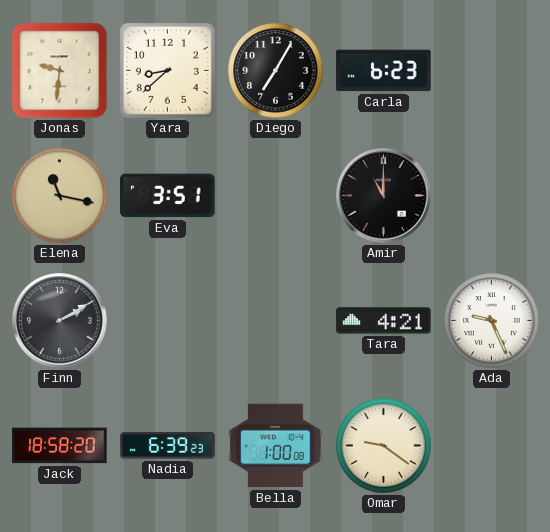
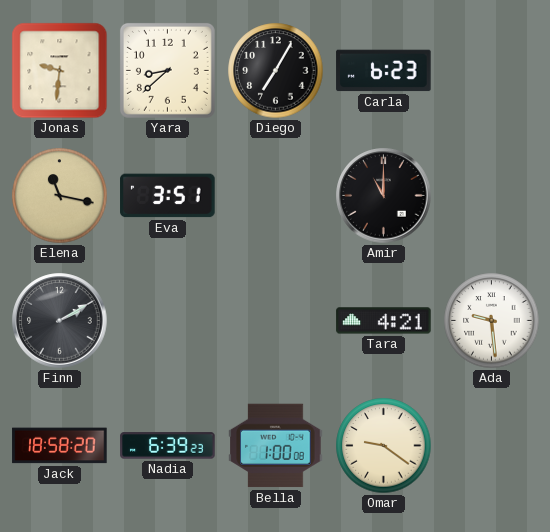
Ada: 9:26 -> 9:29 (492, 321)
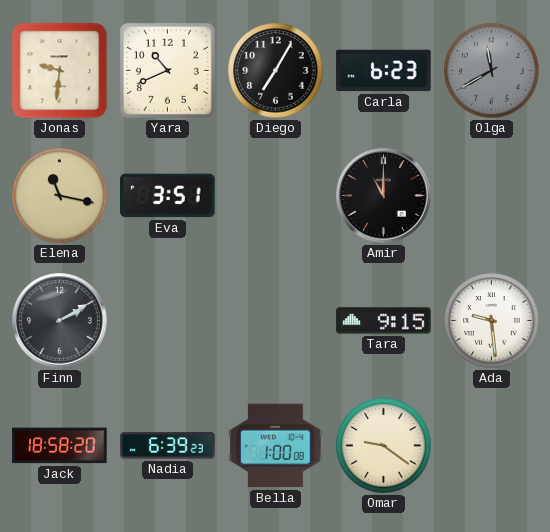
Yara: 8:38 -> 10:41 (167, 70)
Olga: none -> 11:40 (492, 71)
Tara: 4:21 -> 9:15 (384, 321)
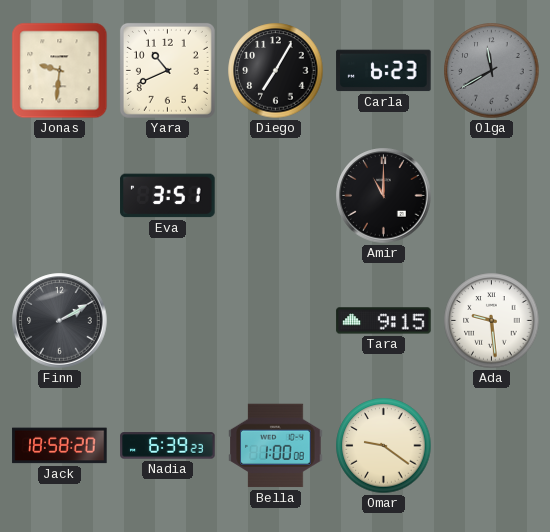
Elena: 11:17 -> none (60, 196)
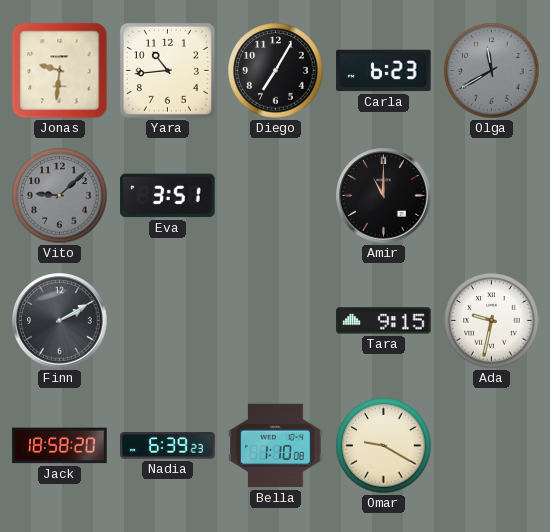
Yara: 10:41 -> 10:44 (167, 70)
Vito: none -> 9:08 (60, 196)
Ada: 9:29 -> 9:32 (492, 321)
Bella: 1:00 -> 1:10 (276, 446)
Omar: 9:21 -> 9:20 (384, 446)
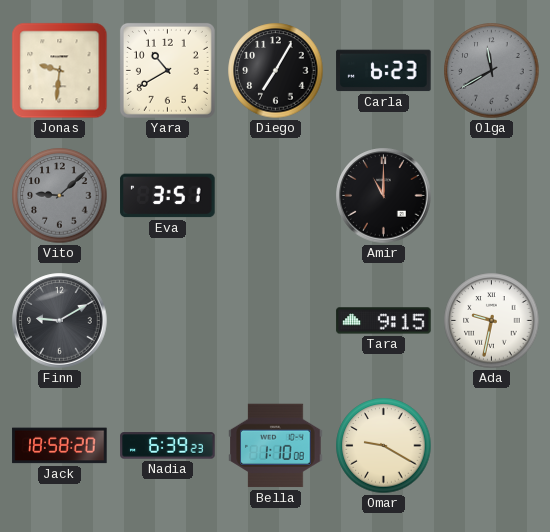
Yara: 10:44 -> 10:40 (167, 70)
Finn: 2:10 -> 9:10 (60, 321)
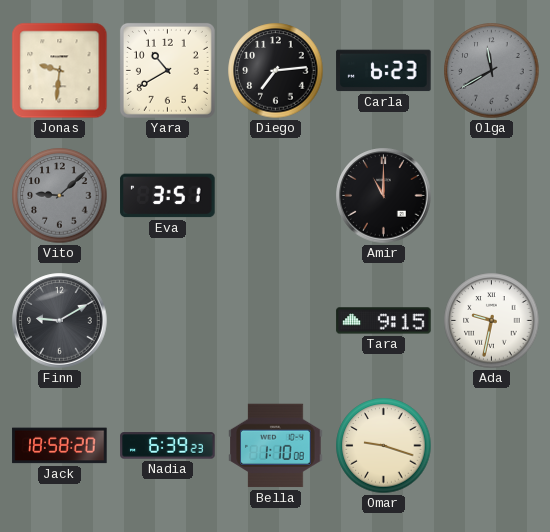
Diego: 7:05 -> 7:14 (276, 71)
Omar: 9:20 -> 9:18 (384, 446)
